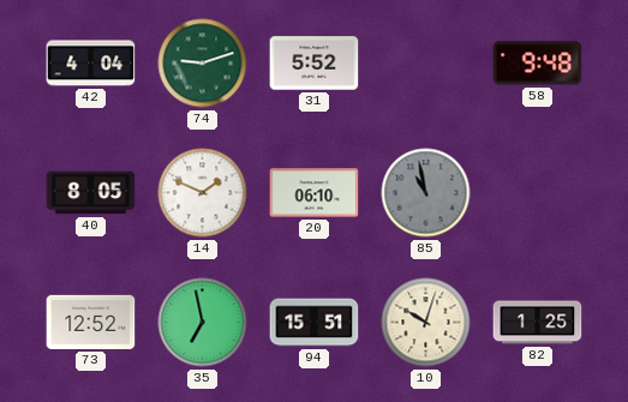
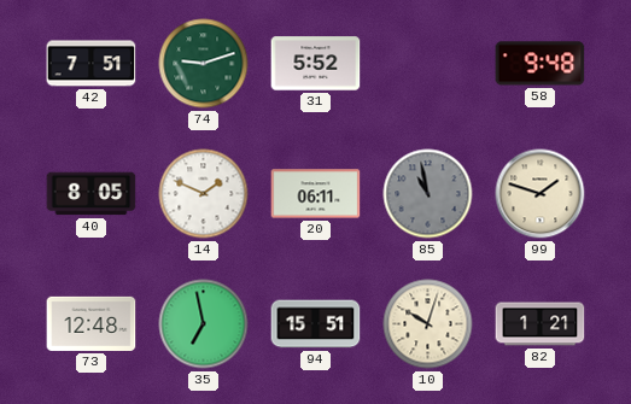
42: 4:04 -> 7:51 (92, 64)
20: 06:10 -> 06:11 (316, 194)
99: none -> 1:48 (541, 194)
73: 12:52 -> 12:48 (92, 323)
82: 1:25 -> 1:21 (541, 324)
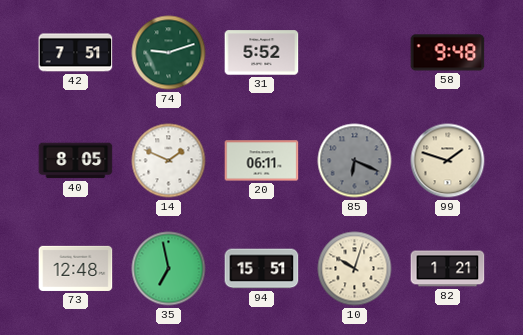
85: 10:58 -> 6:19 (355, 161)
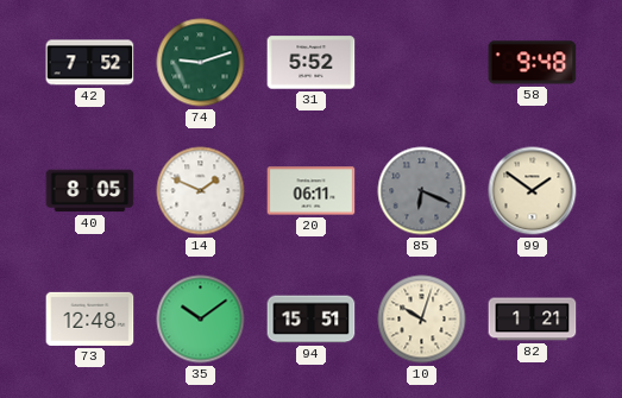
42: 7:51 -> 7:52 (90, 63)
99: 1:48 -> 1:51 (533, 191)
35: 6:58 -> 10:09 (201, 320)
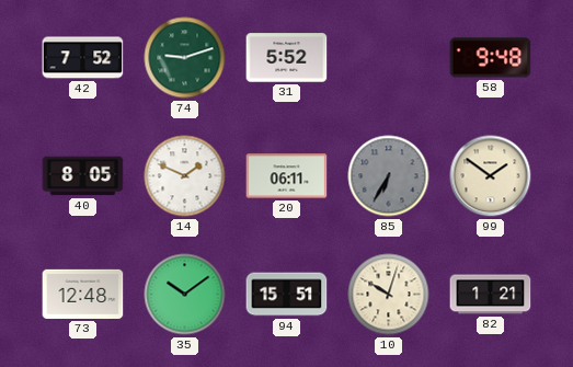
85: 6:19 -> 6:35 (389, 176)
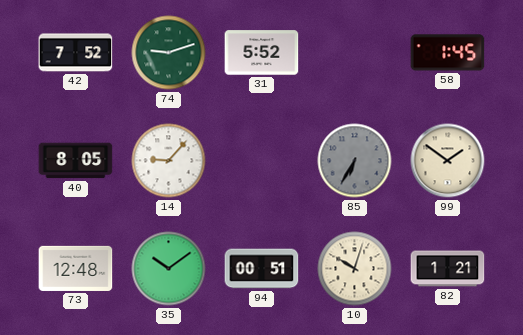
58: 9:48 -> 1:45 (448, 53)
14: 1:49 -> 9:07 (169, 161)
20: 06:11 -> none (287, 176)
94: 15:51 -> 00:51 (262, 269)
